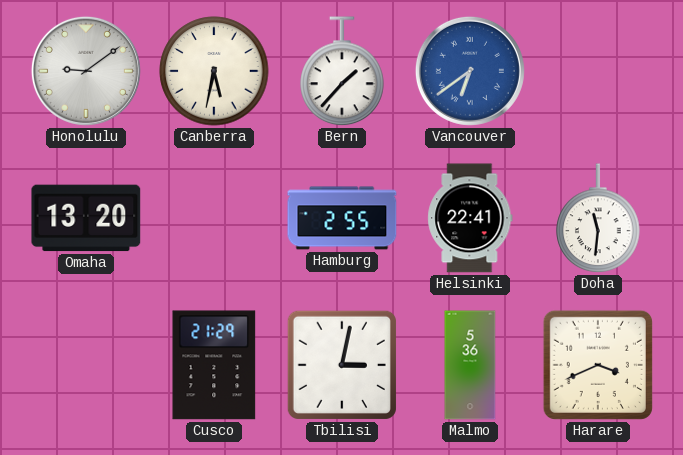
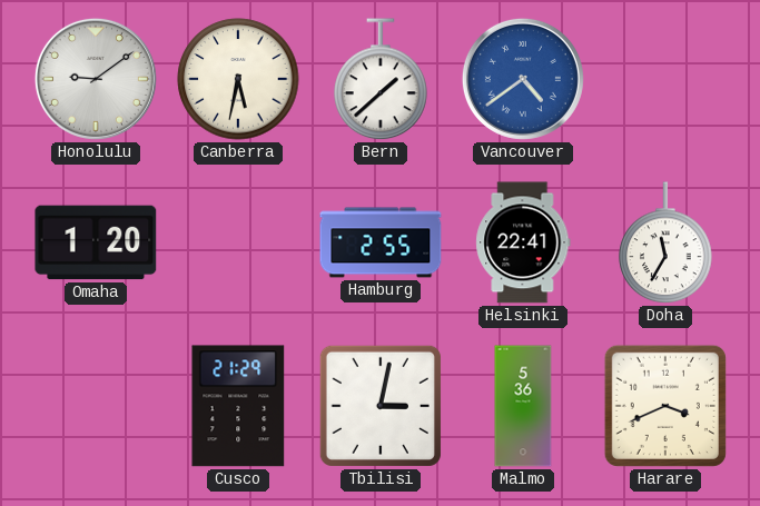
Bern: 1:37 -> 1:38 (381, 80)
Vancouver: 6:39 -> 4:39 (523, 79)
Omaha: 13:20 -> 1:20 (96, 242)
Doha: 11:31 -> 11:35 (665, 244)
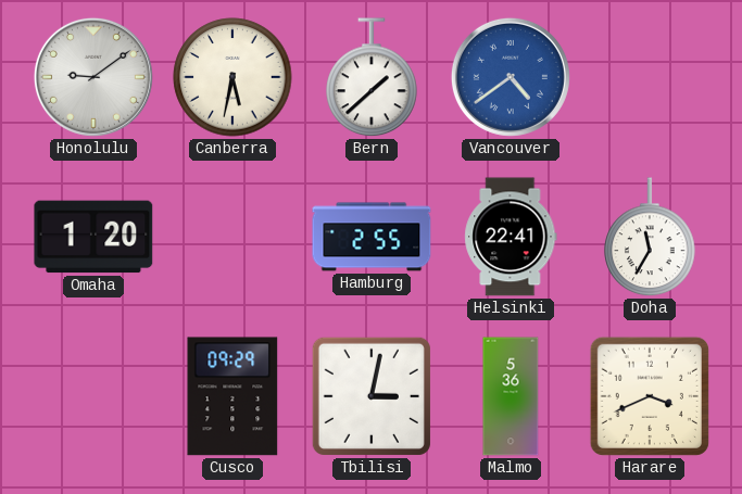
Cusco: 21:29 -> 09:29 (232, 396)
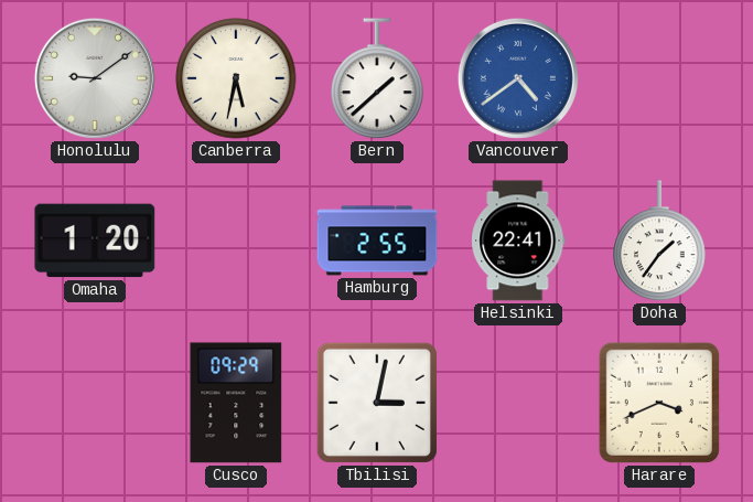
Doha: 11:35 -> 1:36 (659, 242)
Malmo: 5:36 -> none (511, 396)
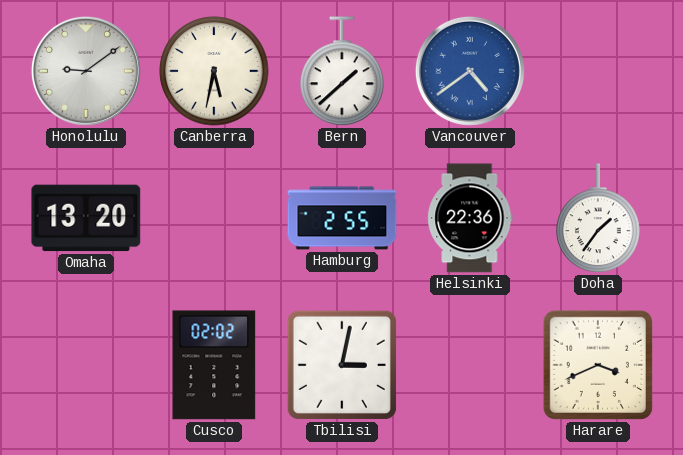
Omaha: 1:20 -> 13:20 (86, 218)
Helsinki: 22:41 -> 22:36 (470, 218)
Cusco: 09:29 -> 02:02 (214, 365)
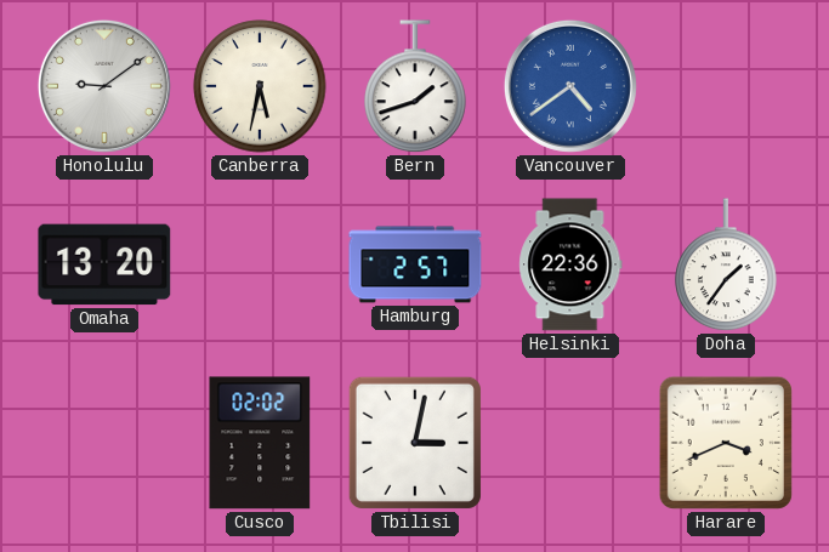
Bern: 1:38 -> 1:42 (415, 87)
Hamburg: 2:55 -> 2:57 (415, 264)
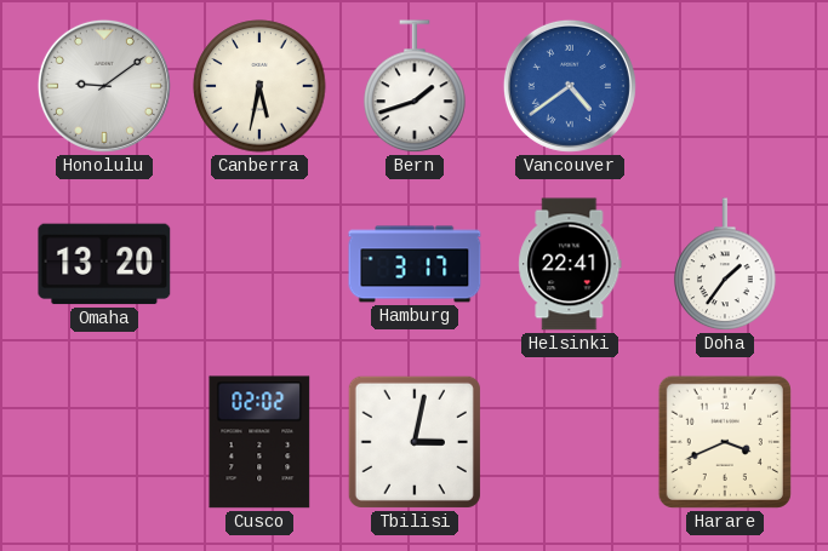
Hamburg: 2:57 -> 3:17 (415, 264)
Helsinki: 22:36 -> 22:41 (570, 264)
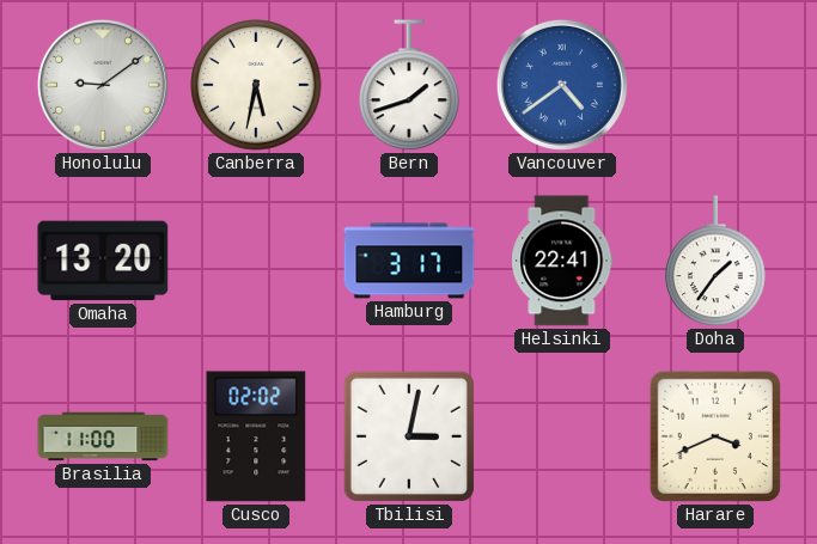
Brasilia: none -> 11:00 (103, 436)
